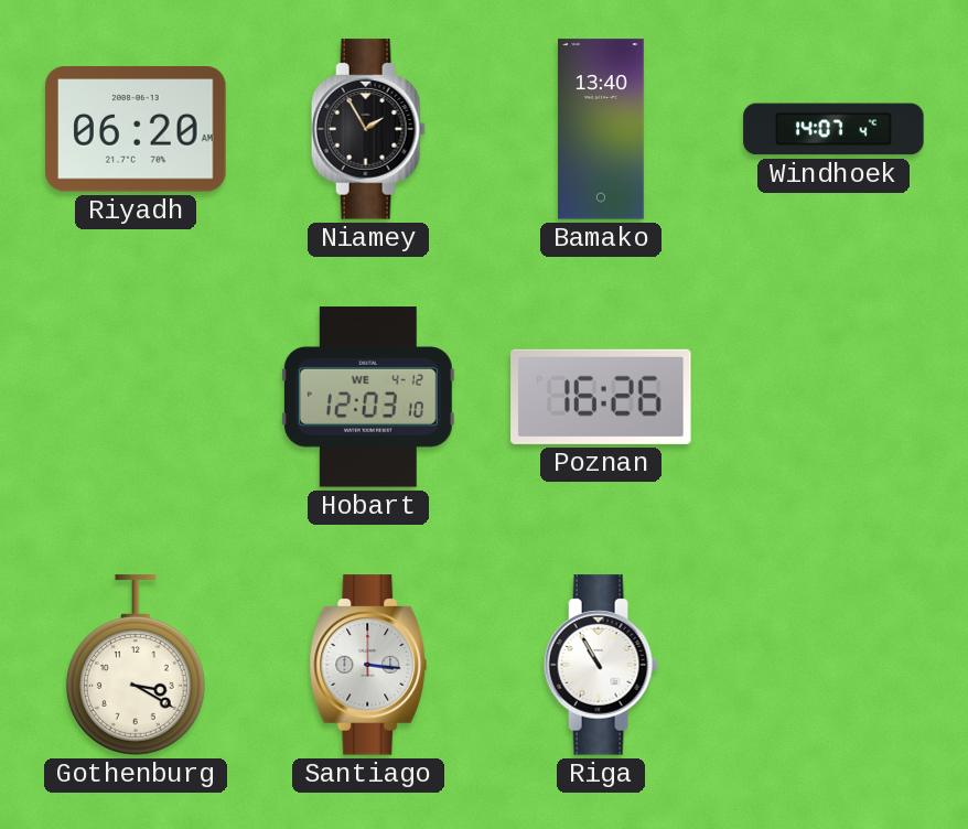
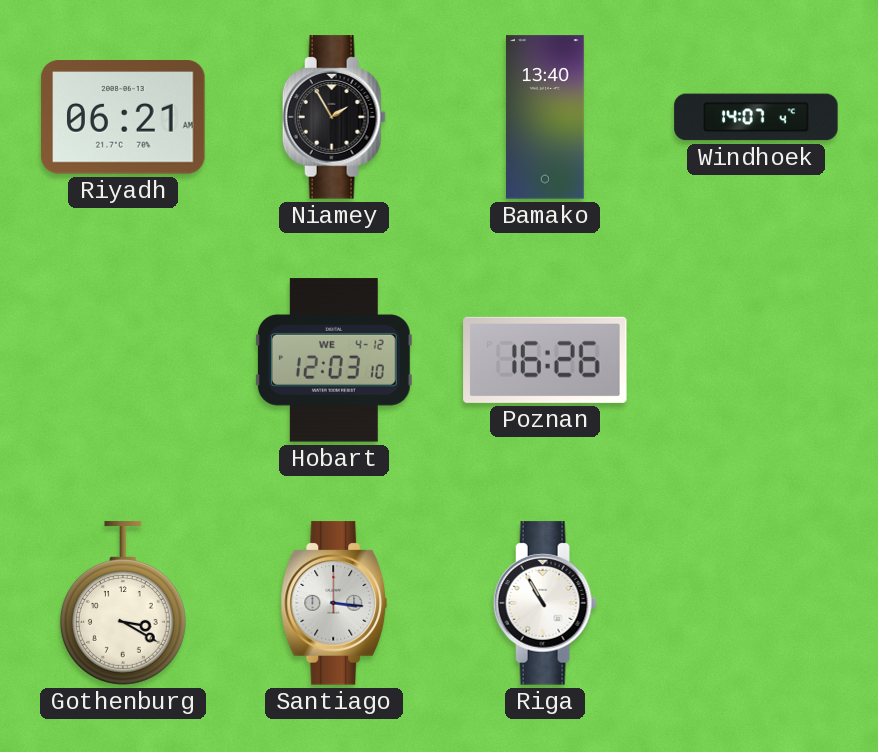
Riyadh: 06:20 -> 06:21 (123, 117)
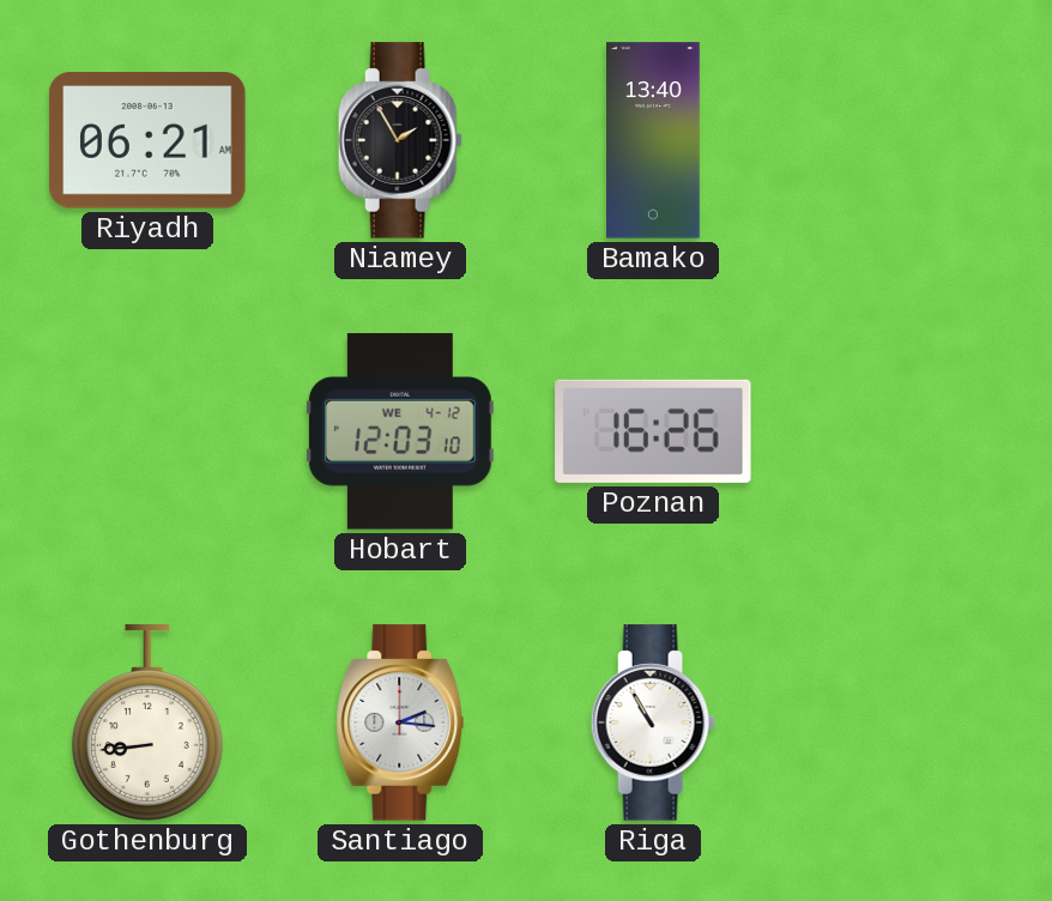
Windhoek: 14:07 -> none (756, 117)
Gothenburg: 3:20 -> 8:44 (147, 722)
Santiago: 3:16 -> 2:16 (400, 722)
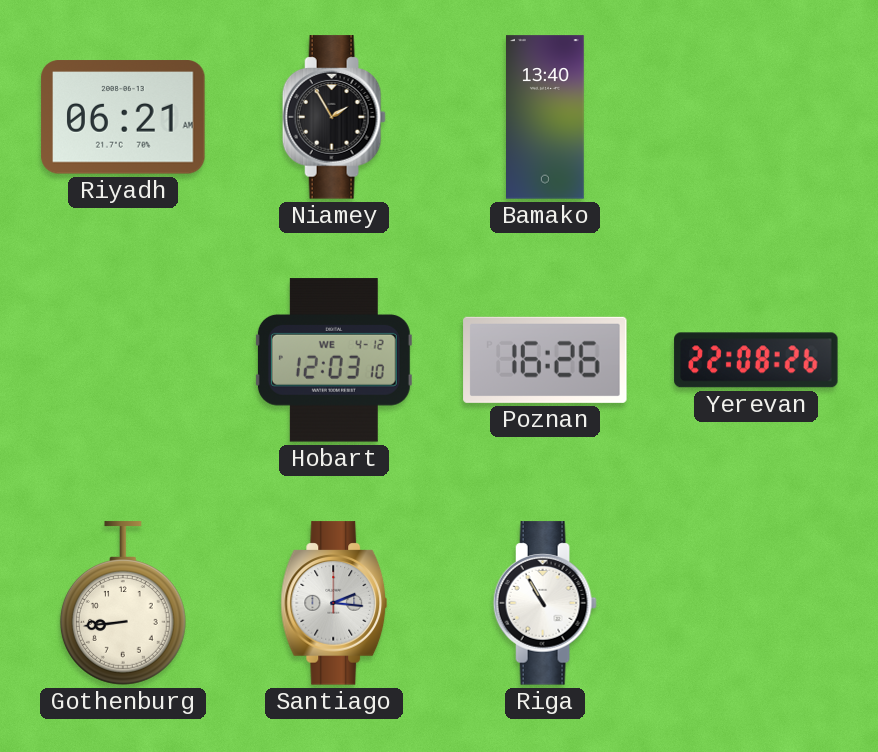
Yerevan: none -> 22:08 (756, 360)
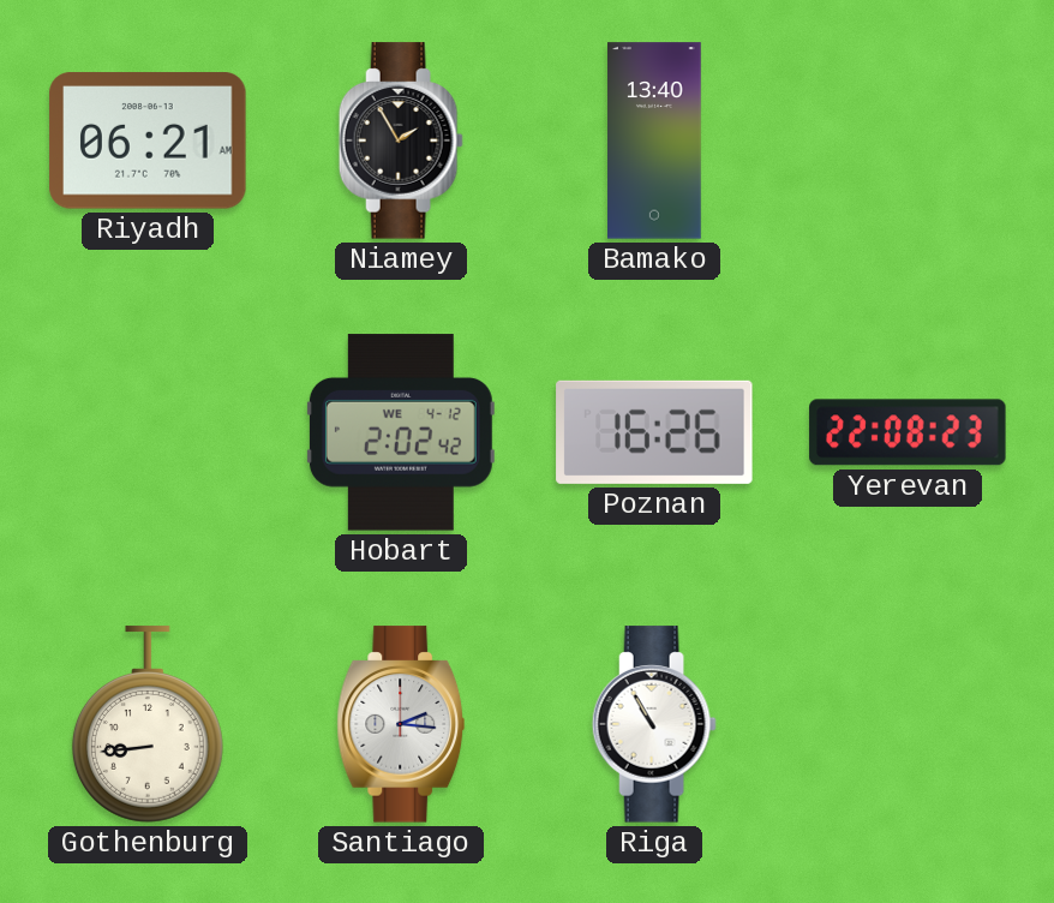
Hobart: 12:03 -> 2:02 (401, 432)
Yerevan: 22:08:26 -> 22:08:23 (908, 432)
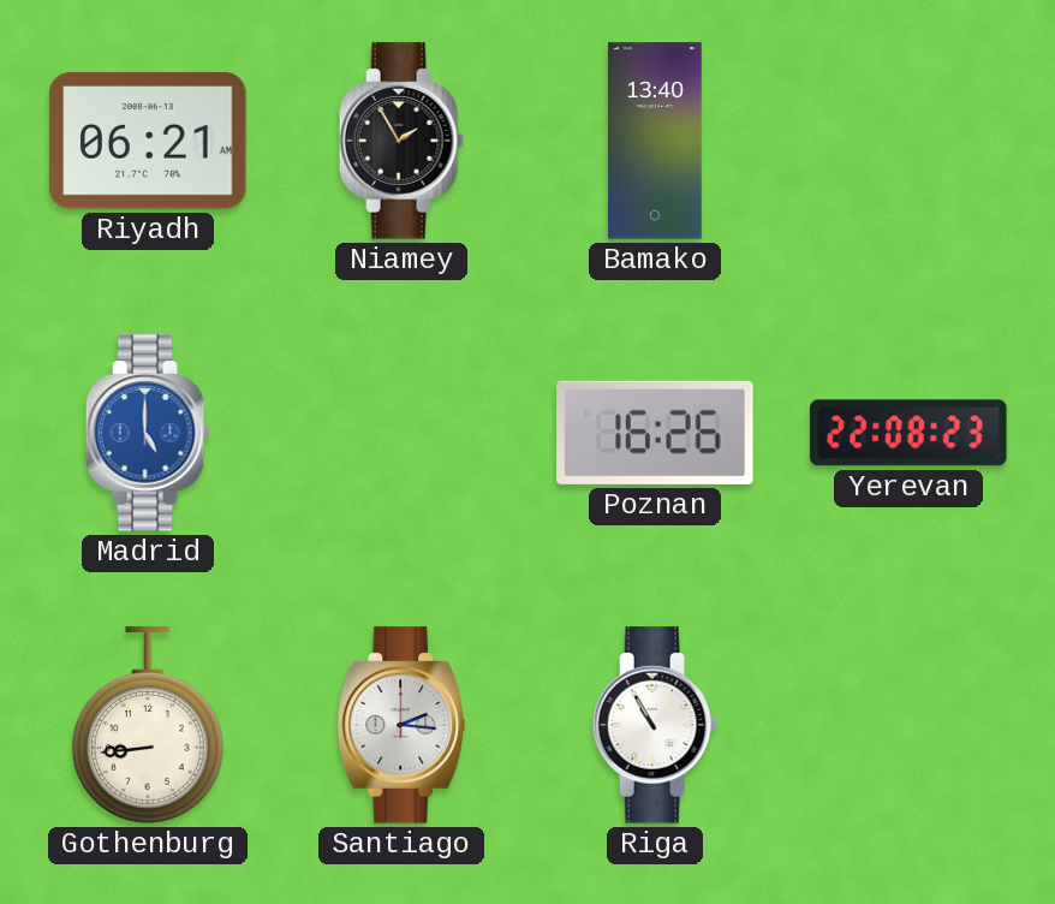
Madrid: none -> 5:00 (148, 433)
Hobart: 2:02 -> none (401, 432)
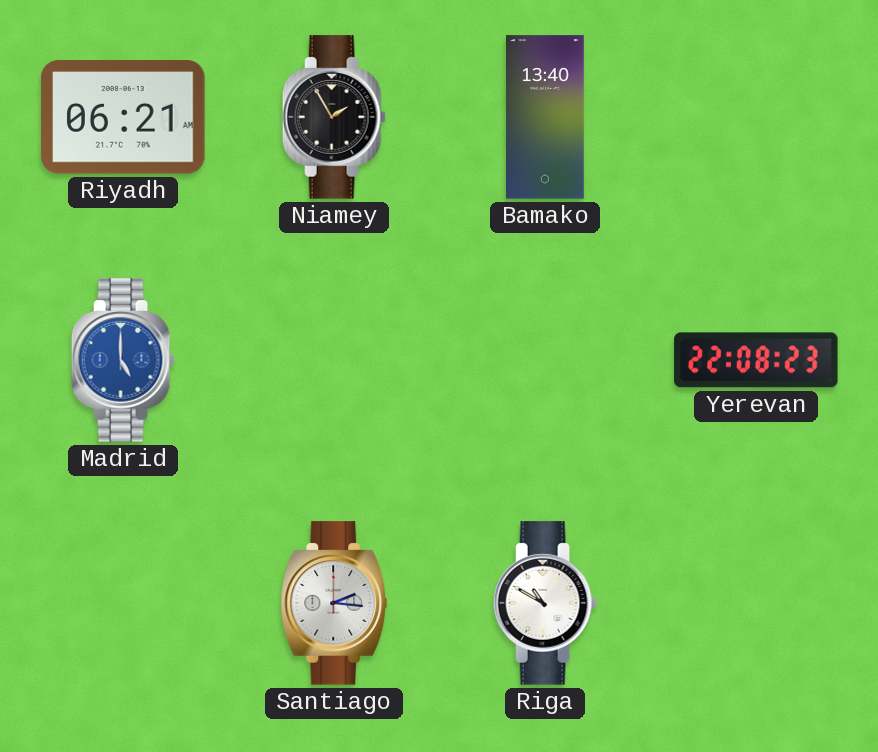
Poznan: 16:26 -> none (655, 433)
Gothenburg: 8:44 -> none (148, 725)
Riga: 10:55 -> 10:50 (545, 603)
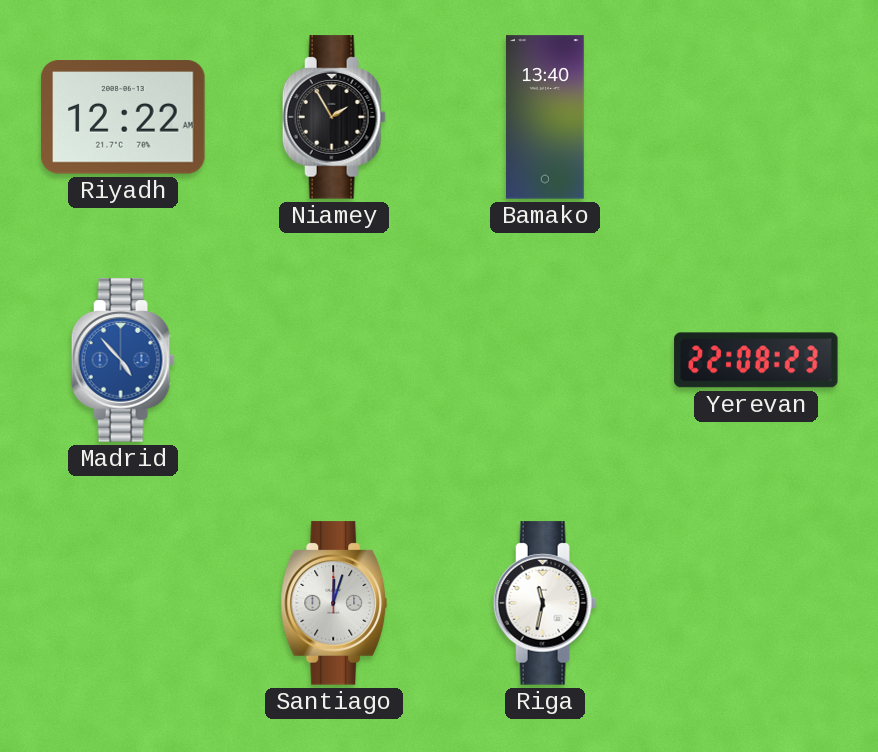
Riyadh: 06:21 -> 12:22 (123, 117)
Madrid: 5:00 -> 4:53 (123, 360)
Santiago: 2:16 -> 12:03 (334, 603)
Riga: 10:50 -> 11:32 (545, 603)
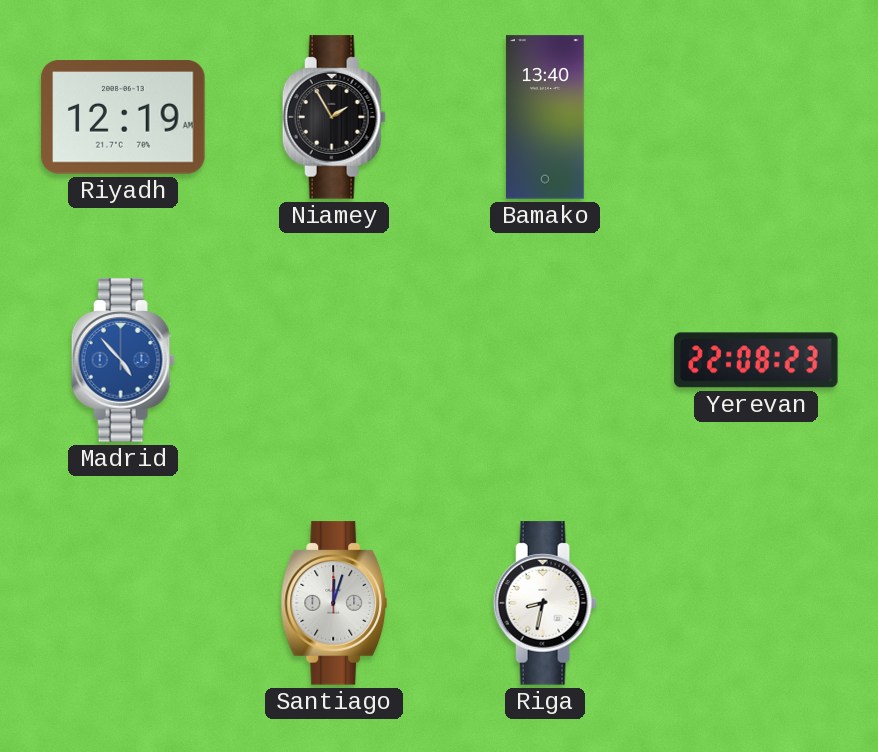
Riyadh: 12:22 -> 12:19 (123, 117)
Riga: 11:32 -> 8:32 (545, 603)
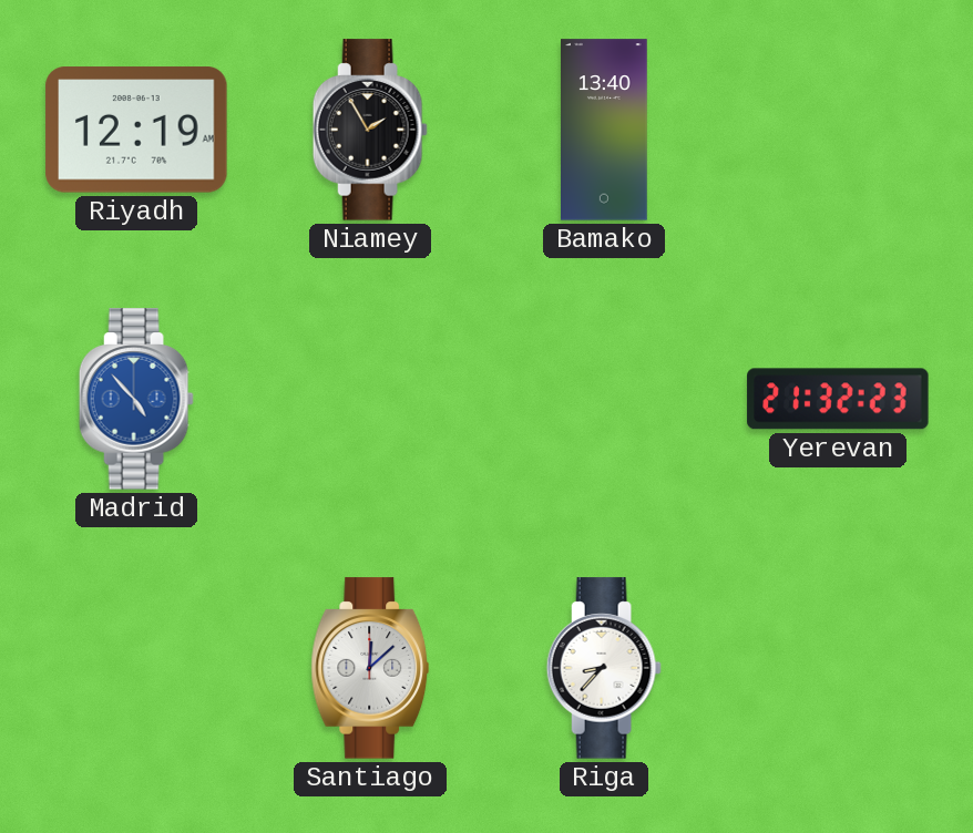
Yerevan: 22:08 -> 21:32 (838, 399)
Santiago: 12:03 -> 12:08 (370, 668)
Riga: 8:32 -> 8:37 (604, 668)
